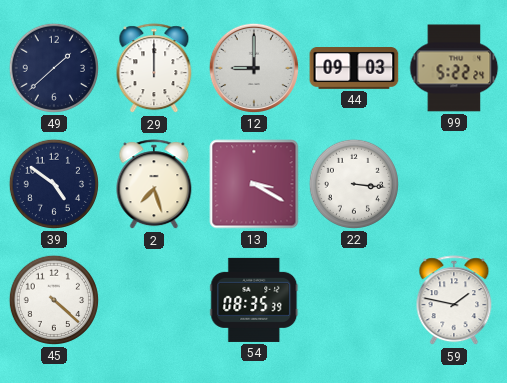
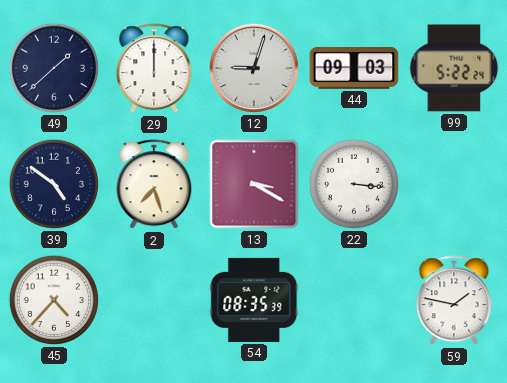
12: 9:00 -> 9:03 (254, 68)
45: 4:22 -> 4:37 (54, 300)
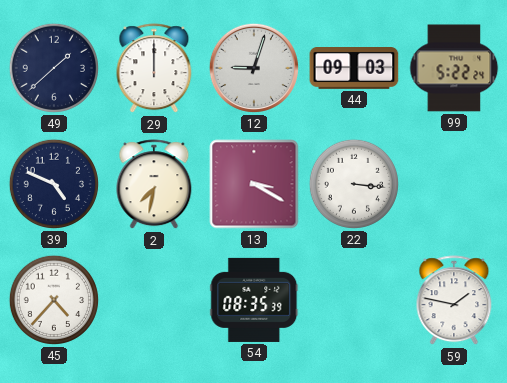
39: 4:51 -> 4:49 (54, 184)
2: 7:27 -> 7:32 (154, 185)
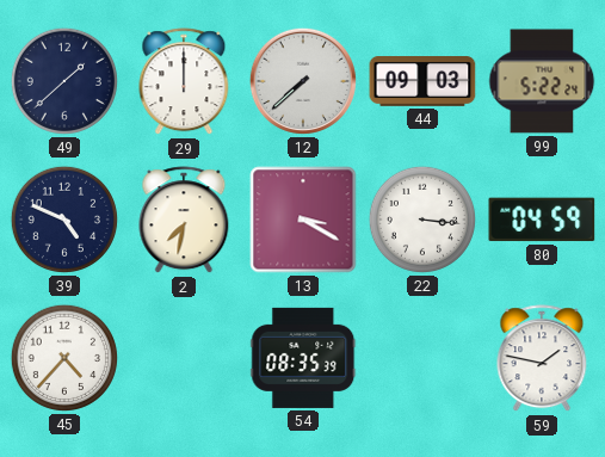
12: 9:03 -> 7:38 (303, 81)
80: none -> 04:59 (542, 220)
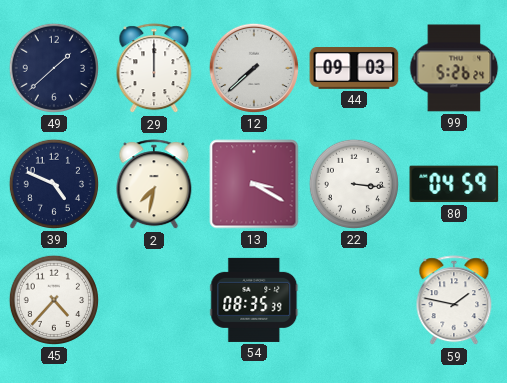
99: 5:22 -> 5:26 (454, 68)
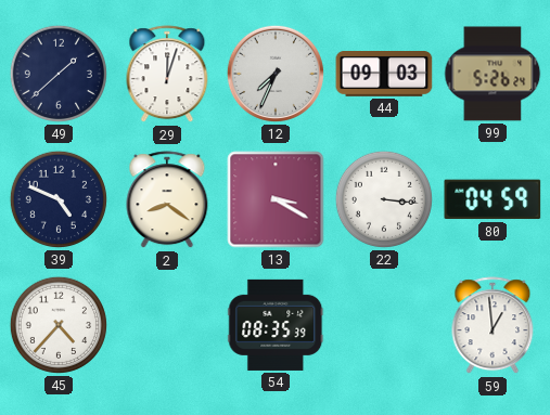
29: 12:00 -> 12:03 (167, 75)
12: 7:38 -> 7:34 (276, 74)
2: 7:32 -> 8:21 (167, 200)
59: 1:47 -> 12:59 (493, 326)
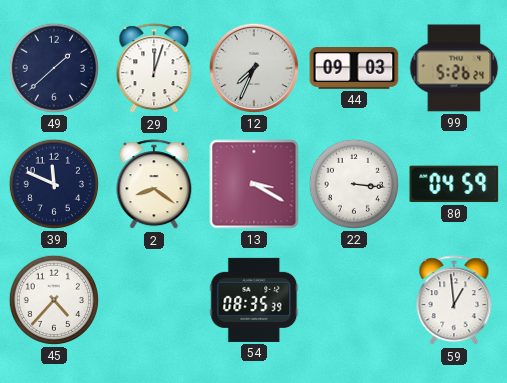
39: 4:49 -> 11:49 (54, 184)
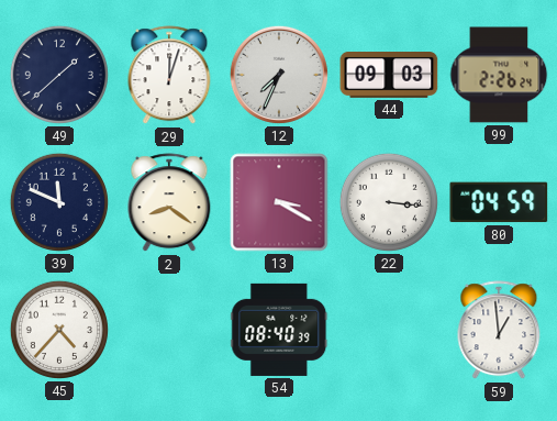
99: 5:26 -> 2:26 (499, 75)
54: 08:35 -> 08:40 (279, 330)
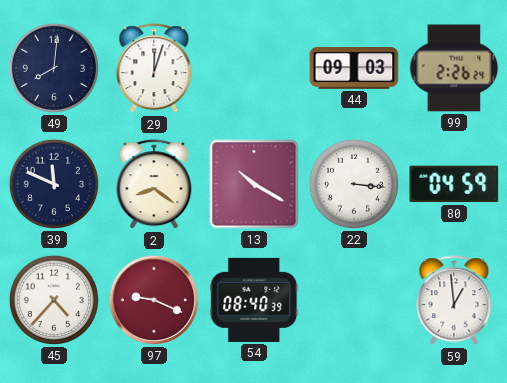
49: 1:38 -> 8:01 (54, 68)
12: 7:34 -> none (279, 75)
13: 3:20 -> 10:20 (254, 184)
97: none -> 9:19 (154, 300)
